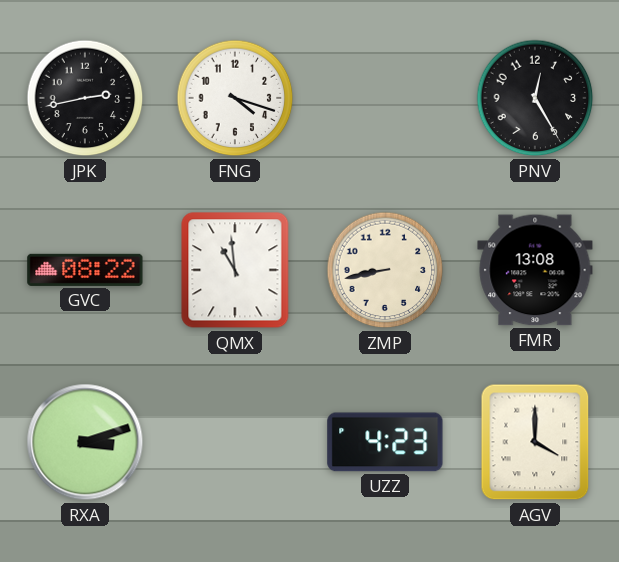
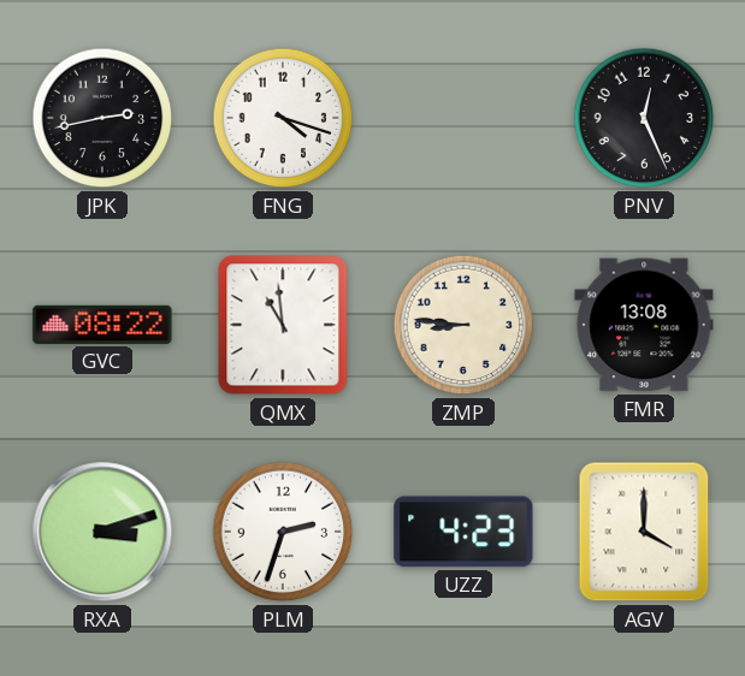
PNV: 12:25 -> 12:26 (644, 118)
ZMP: 8:43 -> 8:46 (463, 325)
PLM: none -> 2:33 (283, 532)
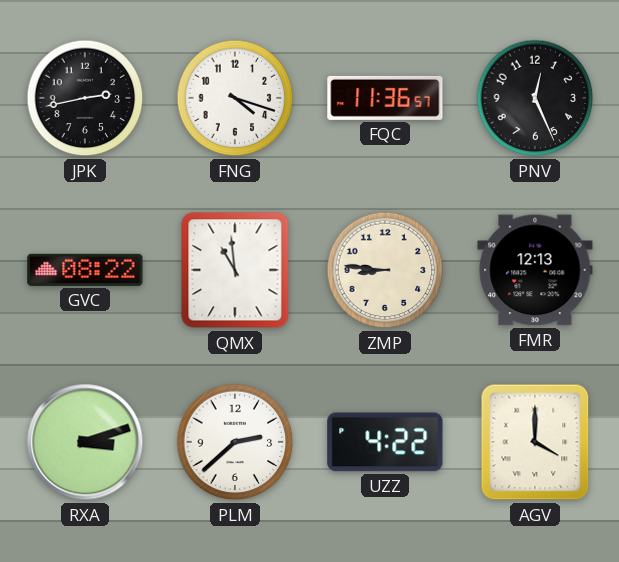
FQC: none -> 11:36 (385, 98)
FMR: 13:08 -> 12:13 (535, 270)
PLM: 2:33 -> 2:38 (235, 442)
UZZ: 4:23 -> 4:22 (385, 442)
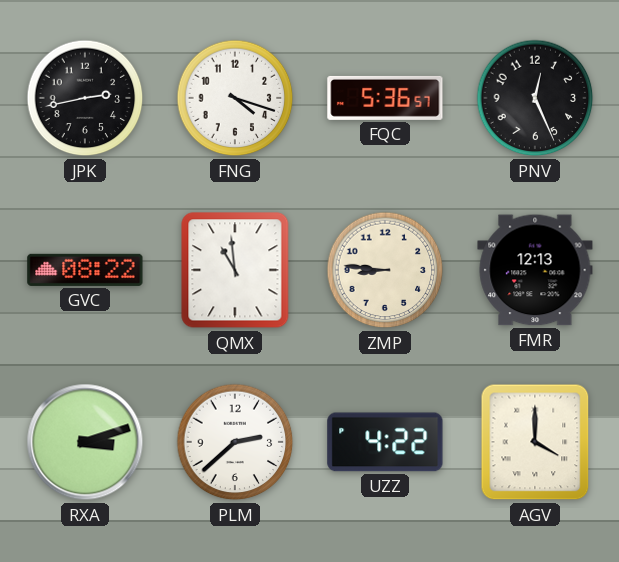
FQC: 11:36 -> 5:36 (385, 98)
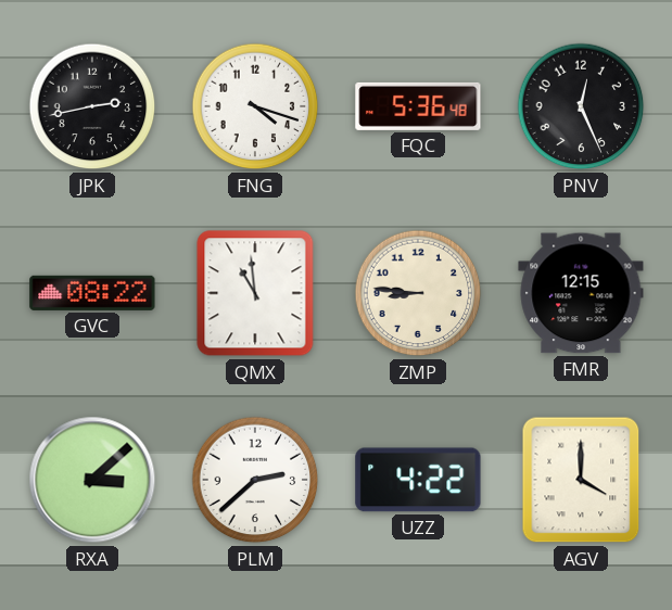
FQC: 5:36:57 -> 5:36:48 (418, 106)
FMR: 12:13 -> 12:15 (581, 293)
RXA: 3:12 -> 3:08 (92, 480)
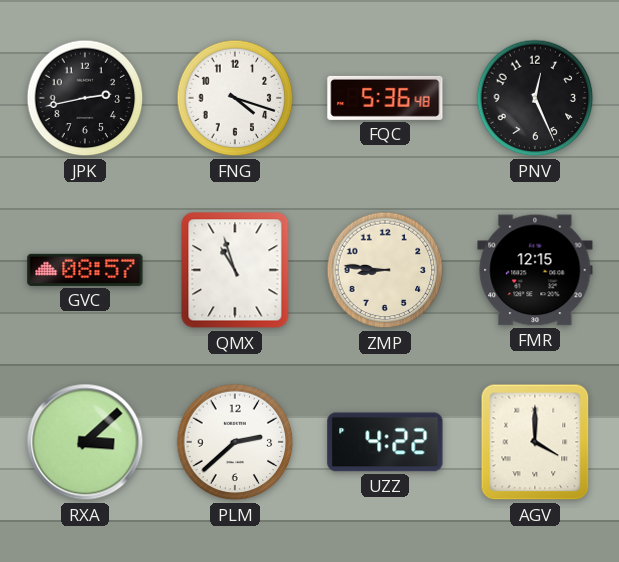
GVC: 08:22 -> 08:57 (85, 270)
QMX: 10:59 -> 10:57 (235, 270)
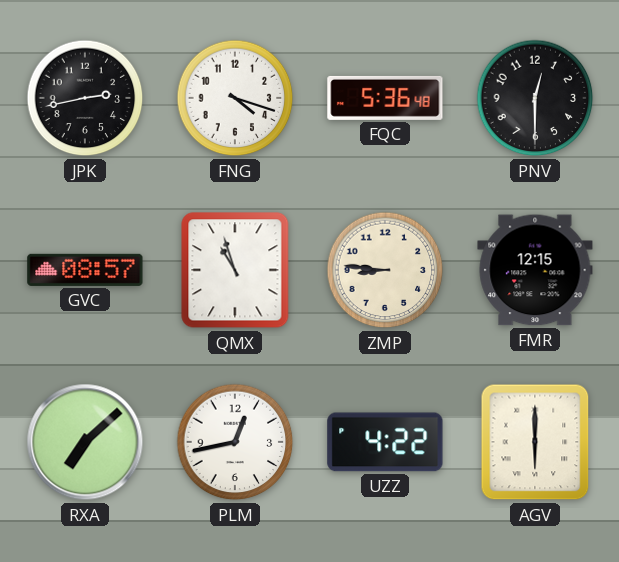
PNV: 12:26 -> 12:30 (535, 98)
RXA: 3:08 -> 7:08 (85, 442)
PLM: 2:38 -> 12:43 (235, 442)
AGV: 4:00 -> 6:00 (535, 442)
